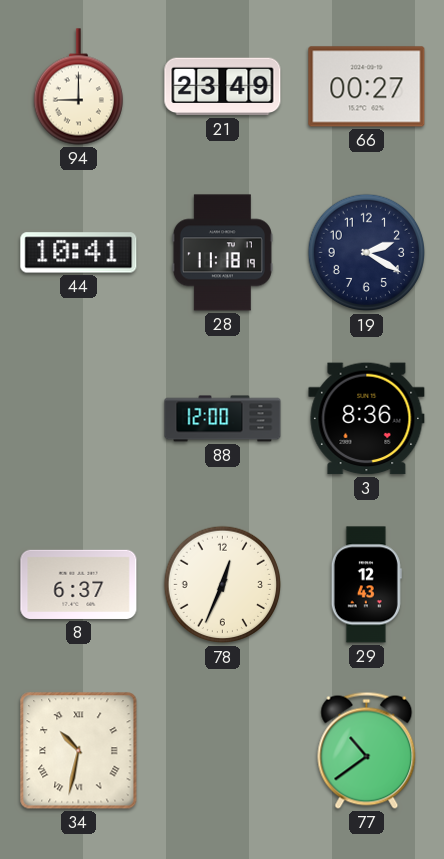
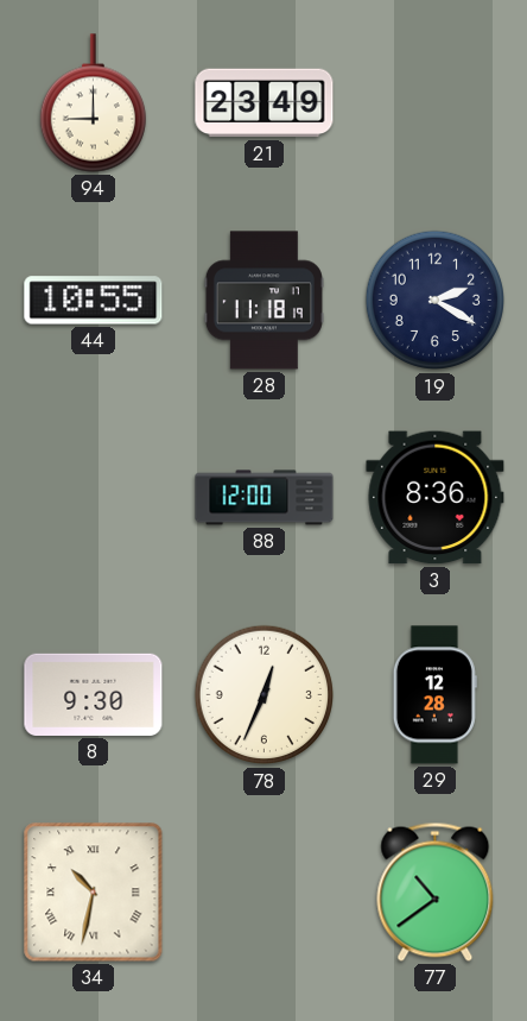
66: 00:27 -> none (367, 87)
44: 10:41 -> 10:55 (94, 301)
8: 6:37 -> 9:30 (94, 694)
29: 12:43 -> 12:28 (434, 695)
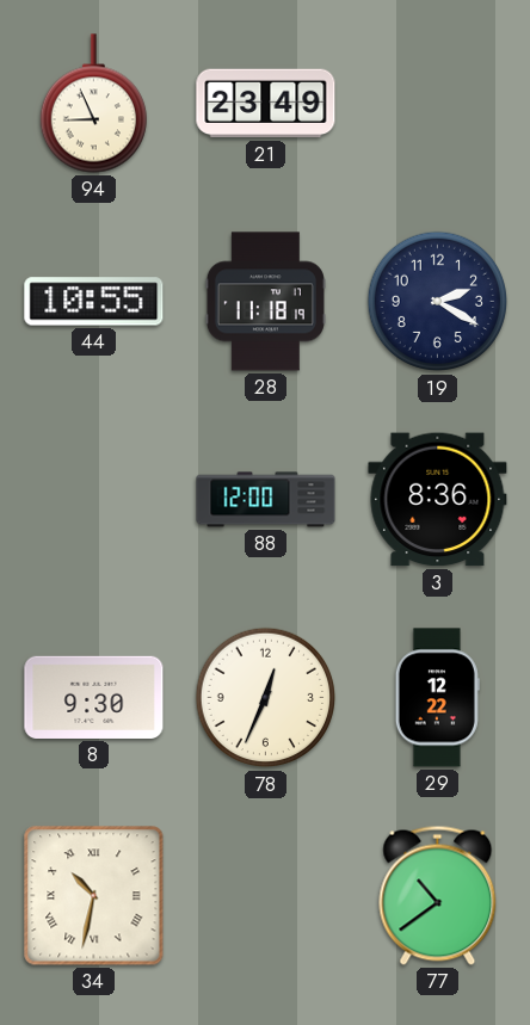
94: 9:00 -> 8:56 (93, 104)
29: 12:28 -> 12:22 (437, 698)
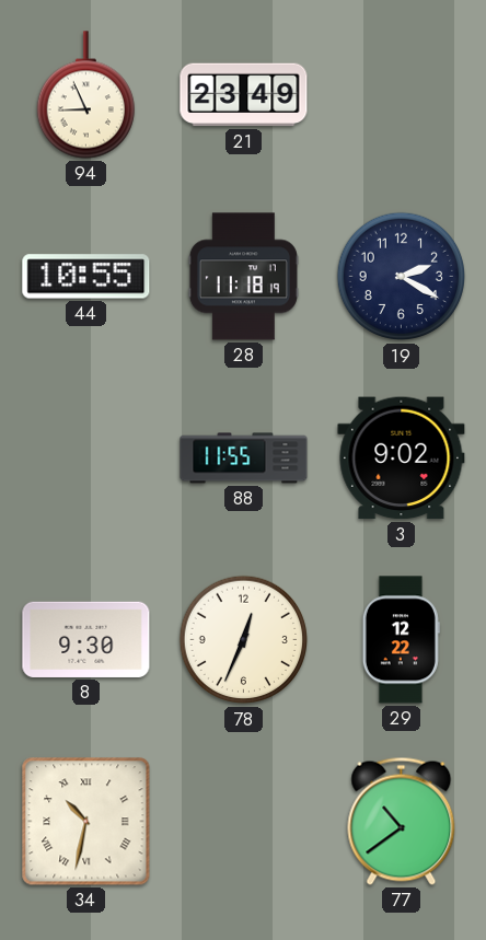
88: 12:00 -> 11:55 (244, 459)
3: 8:36 -> 9:02 (402, 459)
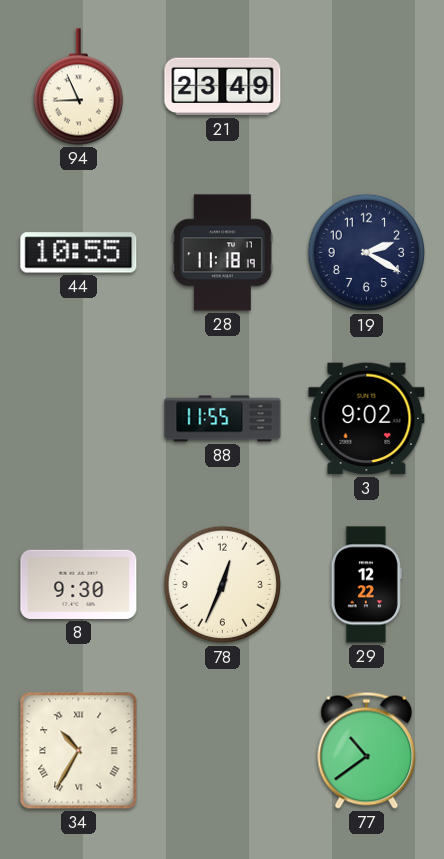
34: 10:32 -> 10:35 (79, 751)
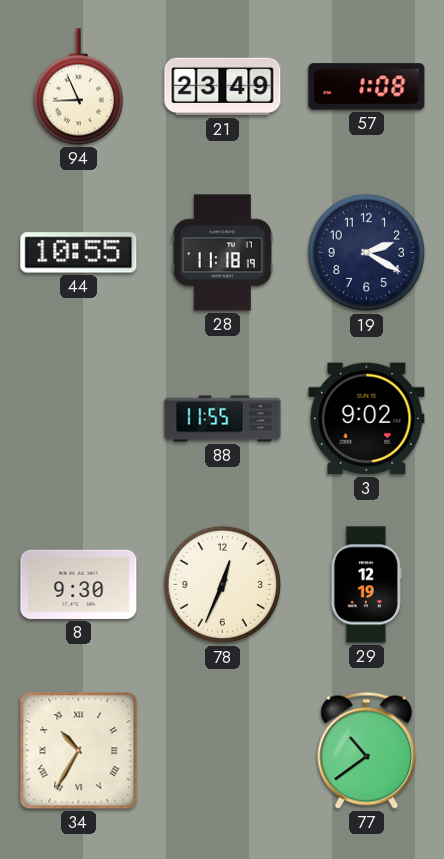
57: none -> 1:08 (367, 87)
29: 12:22 -> 12:19 (366, 585)
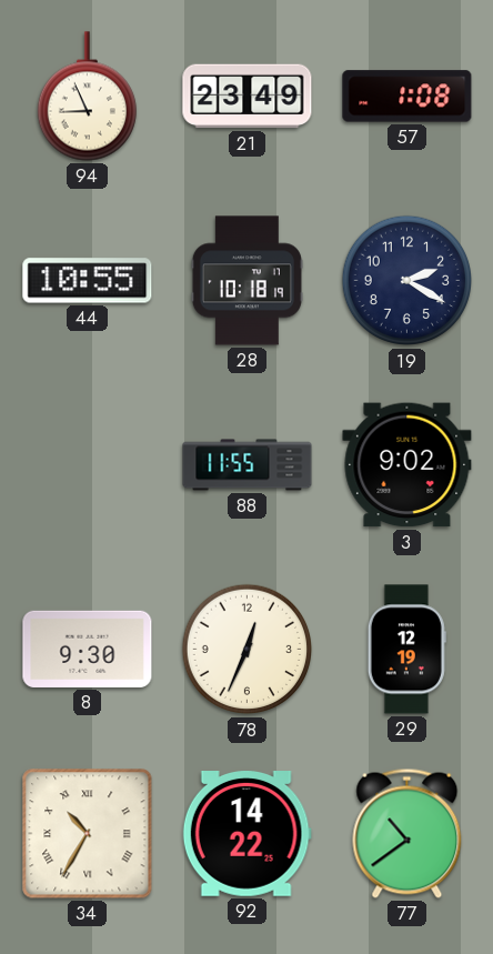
28: 11:18 -> 10:18 (247, 281)
92: none -> 14:22 (247, 834)
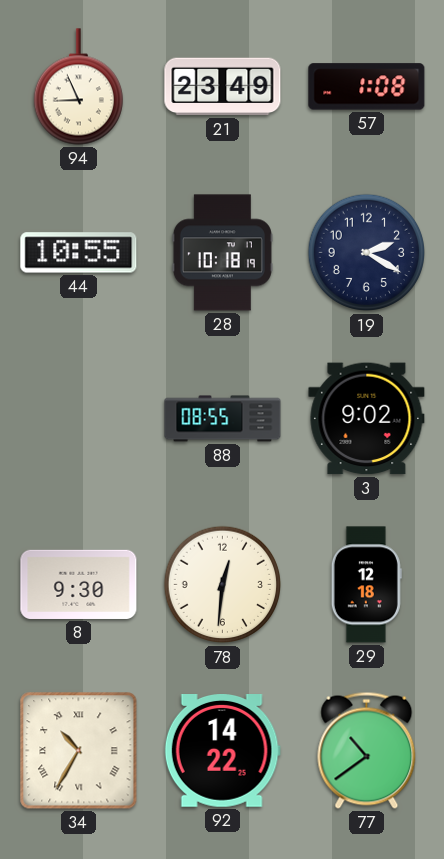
88: 11:55 -> 08:55 (223, 419)
78: 12:34 -> 12:31 (223, 585)
29: 12:19 -> 12:18 (366, 585)
